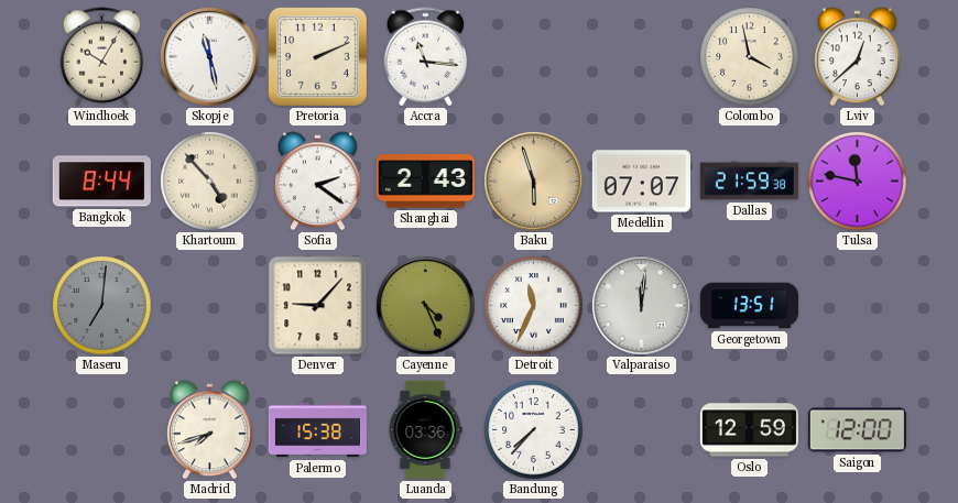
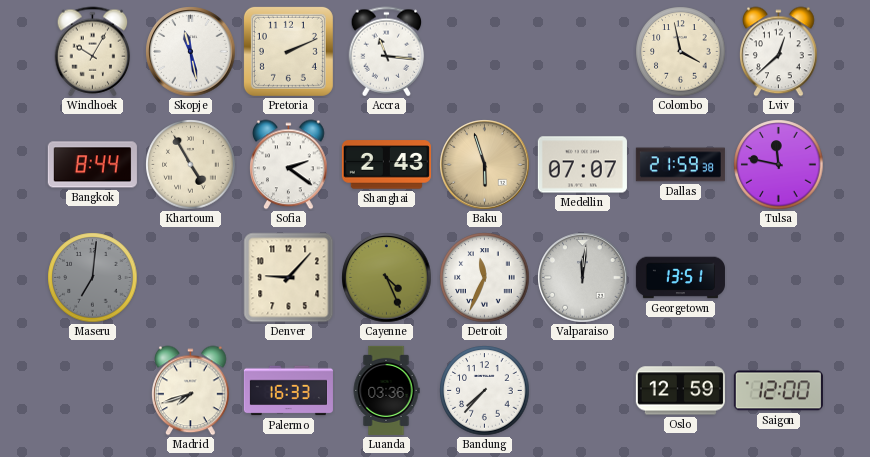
Khartoum: 4:53 -> 4:55 (191, 165)
Palermo: 15:38 -> 16:33 (288, 391)
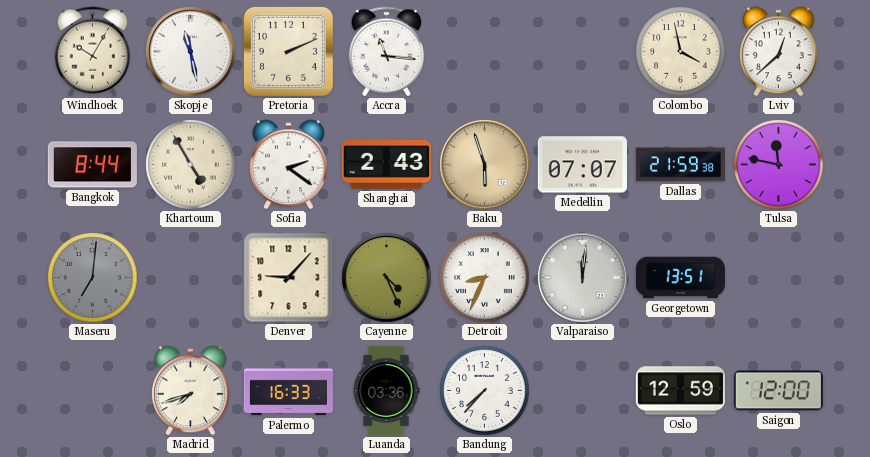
Detroit: 11:34 -> 8:34 (485, 278)
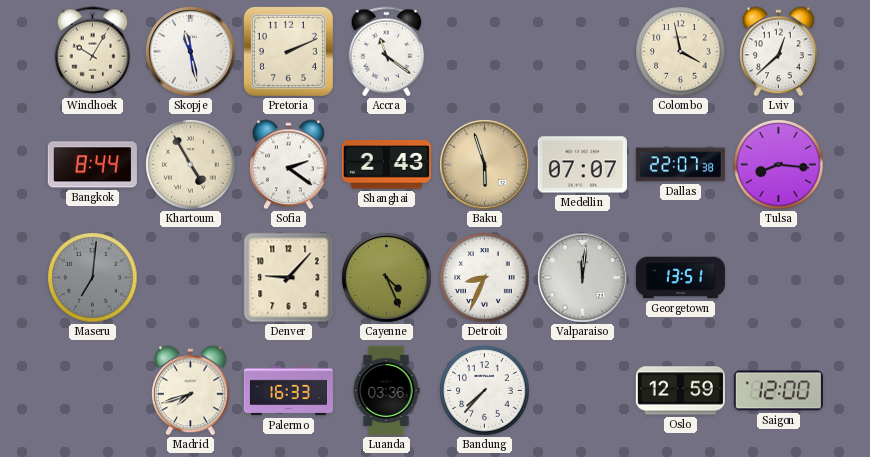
Accra: 11:16 -> 11:21 (387, 52)
Dallas: 21:59 -> 22:07 (680, 165)
Tulsa: 11:47 -> 8:16 (779, 165)
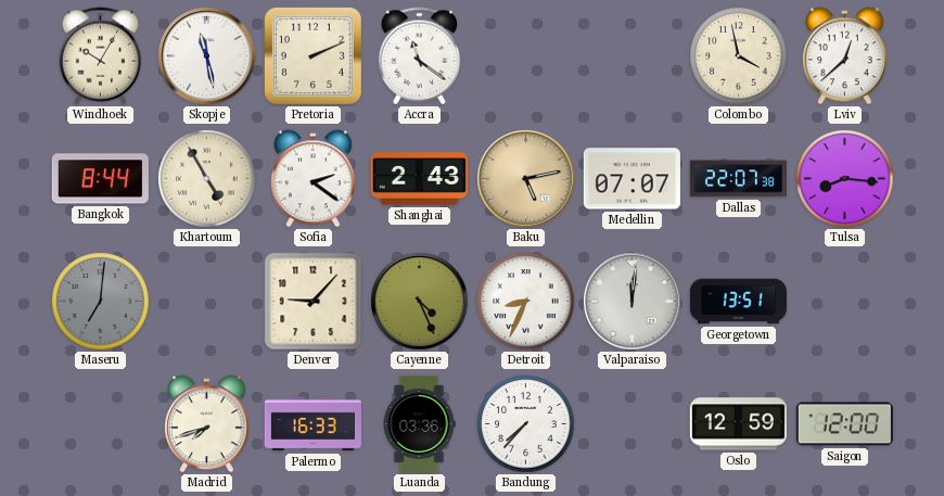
Baku: 5:57 -> 5:13 (526, 179)
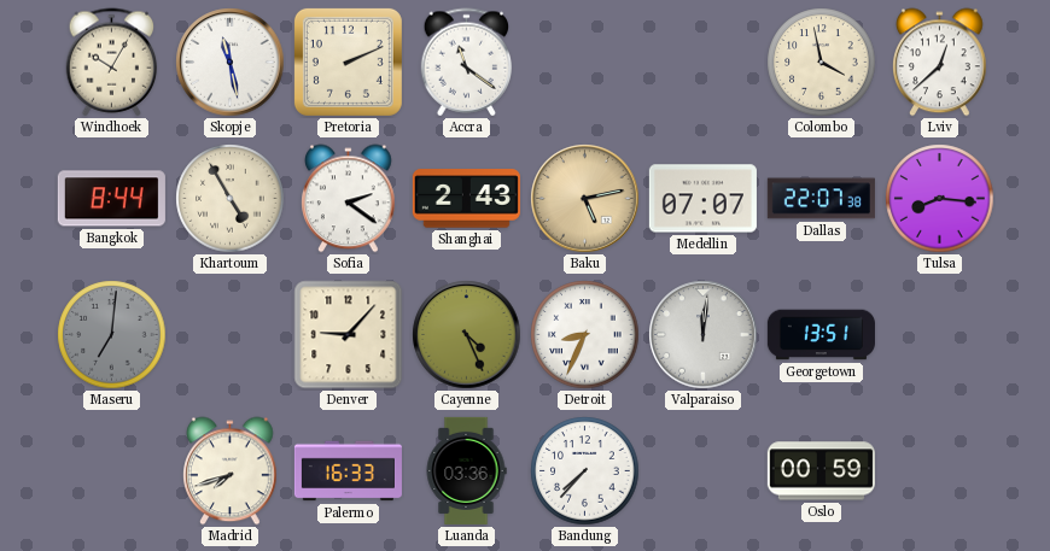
Oslo: 12:59 -> 00:59 (821, 471)
Saigon: 12:00 -> none (844, 424)
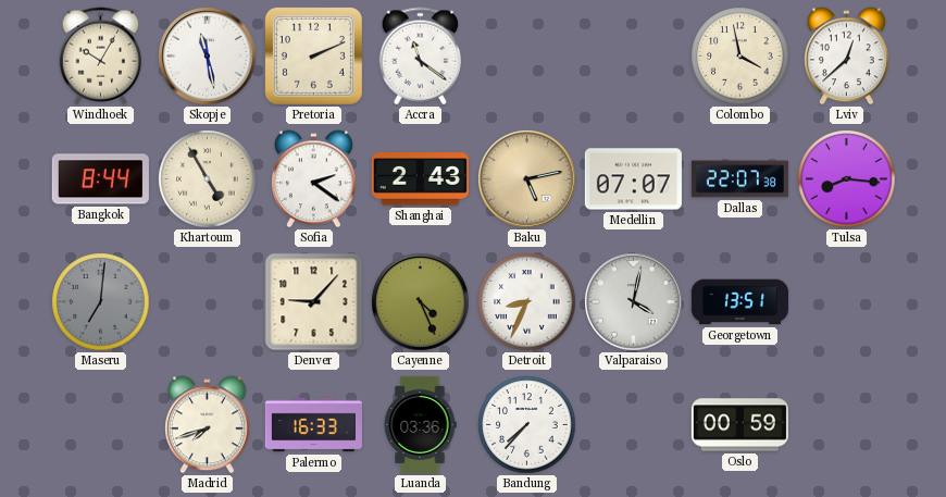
Valparaiso: 12:01 -> 4:02 (634, 302)
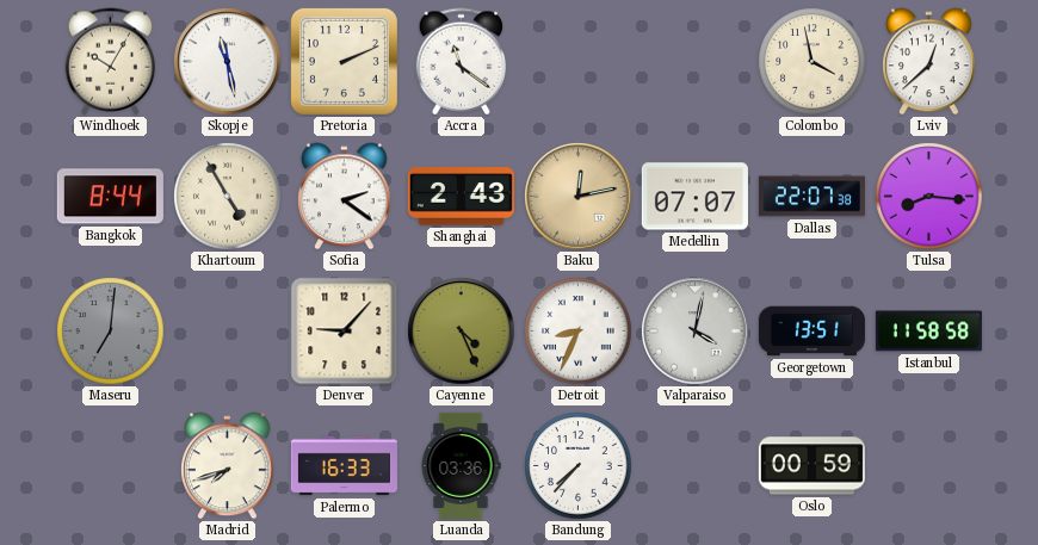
Baku: 5:13 -> 12:13 (579, 197)
Istanbul: none -> 11:58 (928, 332)
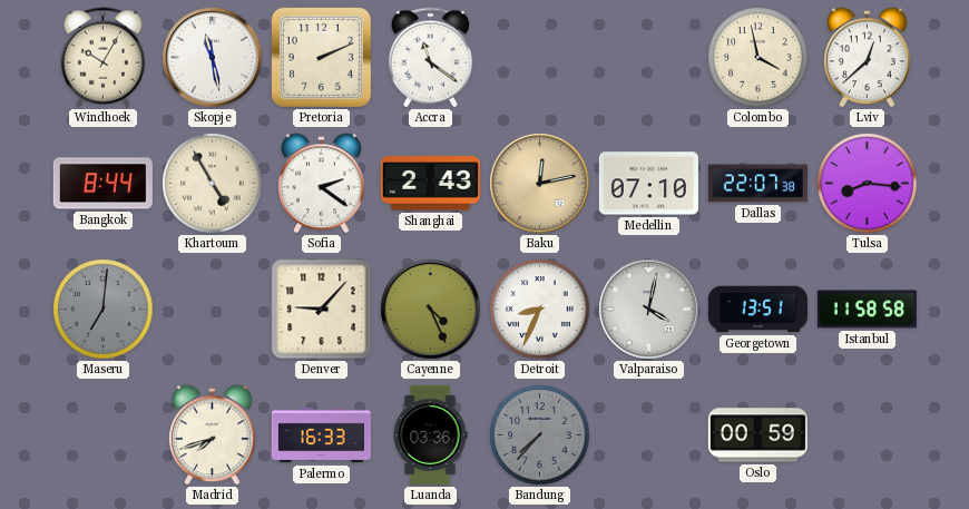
Medellin: 07:07 -> 07:10 (648, 184)
Bandung dial: white -> grey (540, 435)
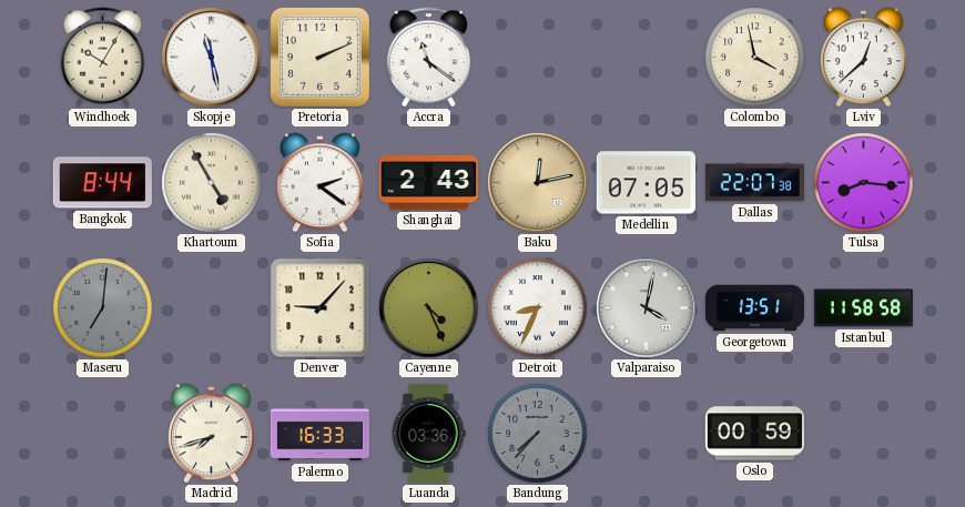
Medellin: 07:10 -> 07:05 (646, 183)
